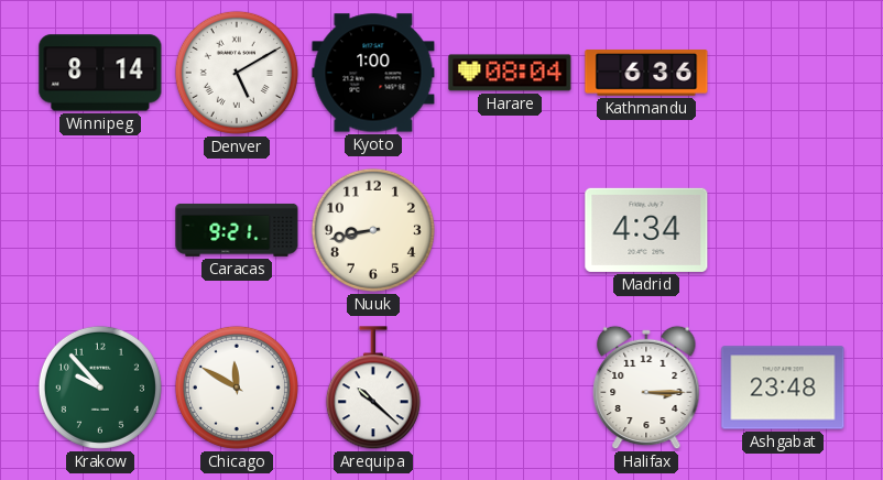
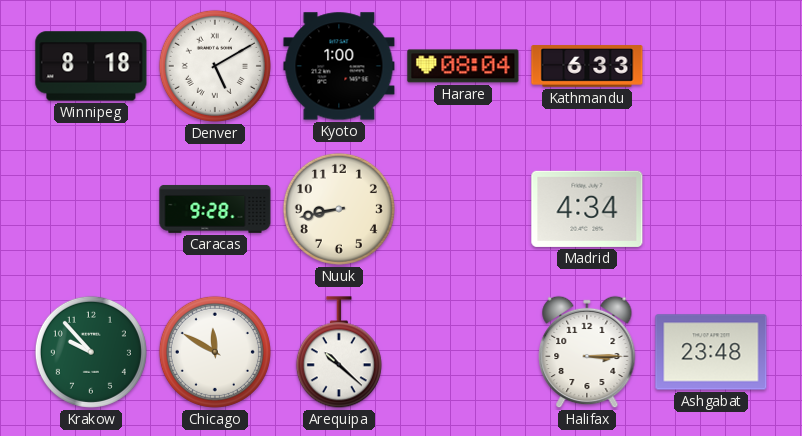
Winnipeg: 8:14 -> 8:18 (91, 66)
Kathmandu: 6:36 -> 6:33 (587, 66)
Caracas: 9:21 -> 9:28 (215, 209)
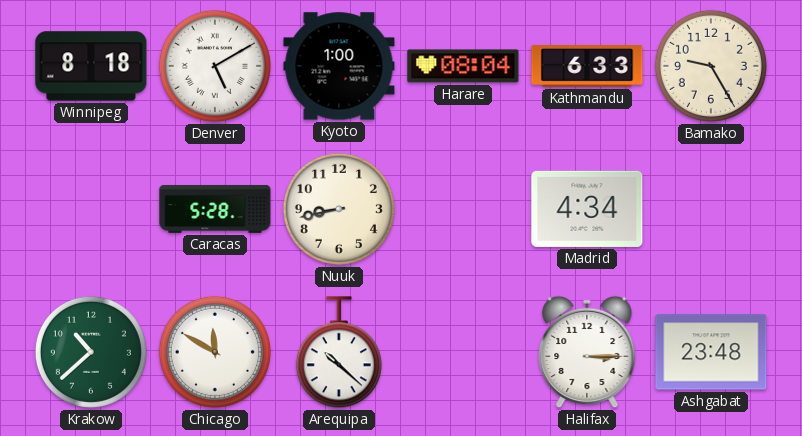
Bamako: none -> 9:25 (711, 66)
Caracas: 9:28 -> 5:28 (215, 209)
Krakow: 9:53 -> 10:38 (91, 352)
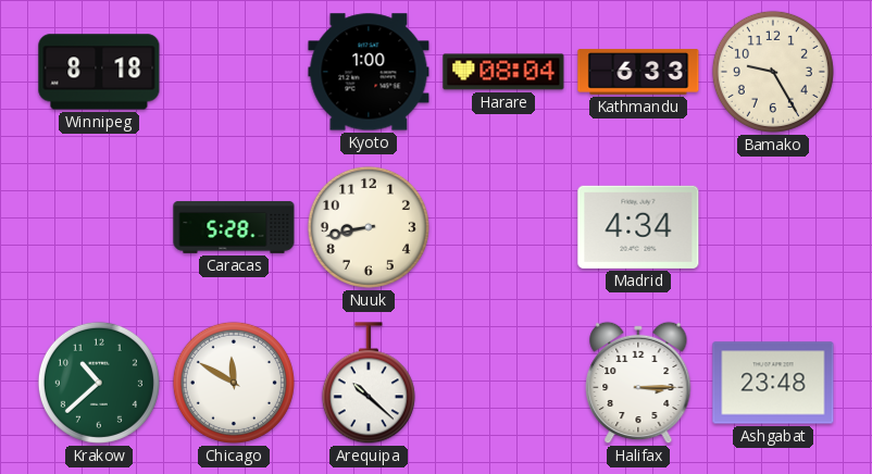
Denver: 5:10 -> none (215, 66)
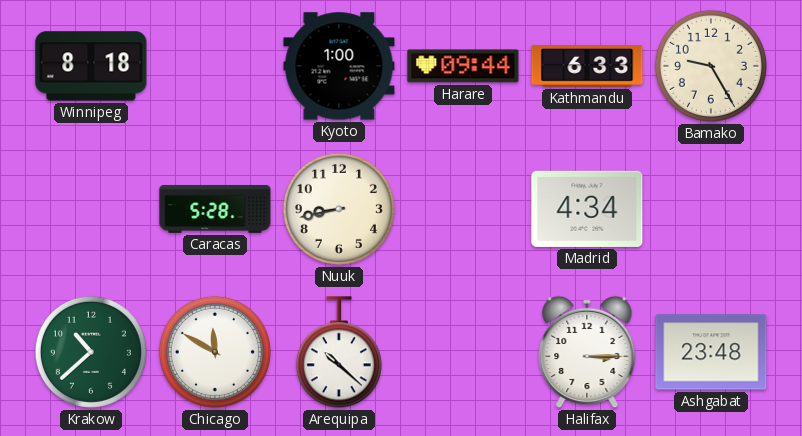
Harare: 08:04 -> 09:44 (463, 66)
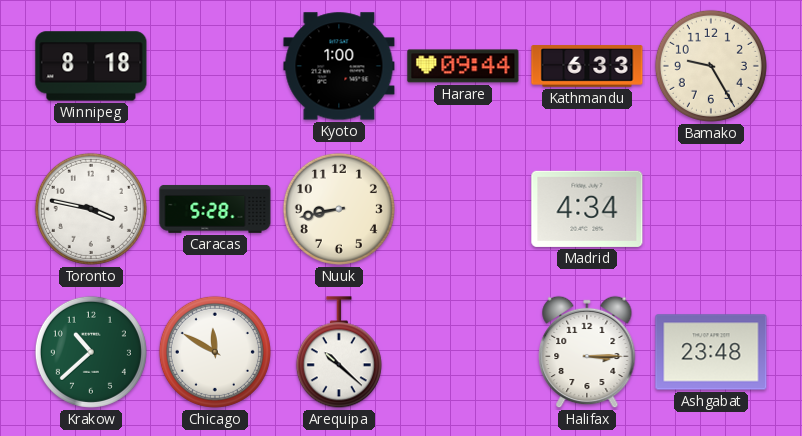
Toronto: none -> 3:47 (91, 209)
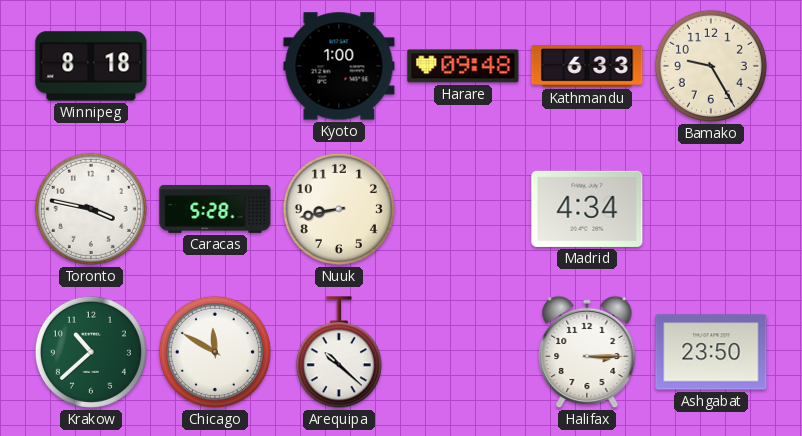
Harare: 09:44 -> 09:48 (463, 66)
Ashgabat: 23:48 -> 23:50 (711, 352)
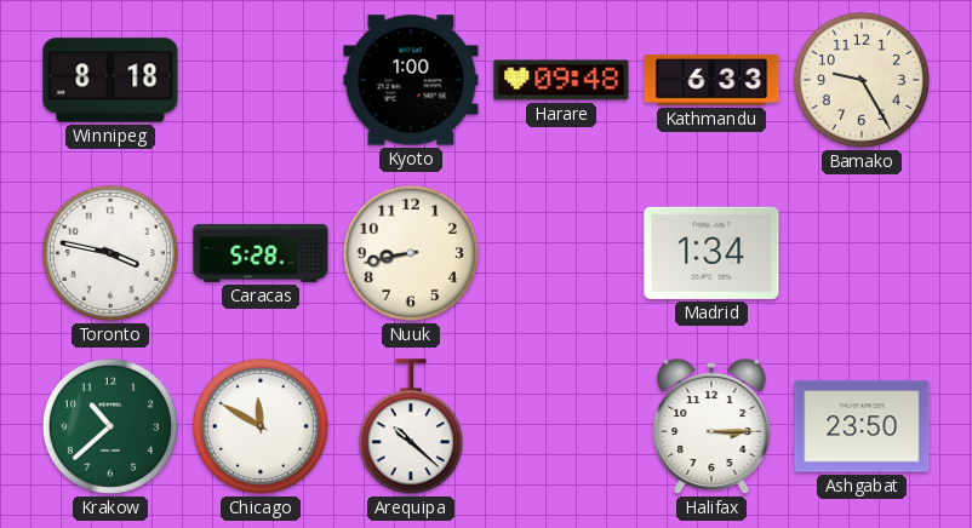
Madrid: 4:34 -> 1:34 (711, 253)
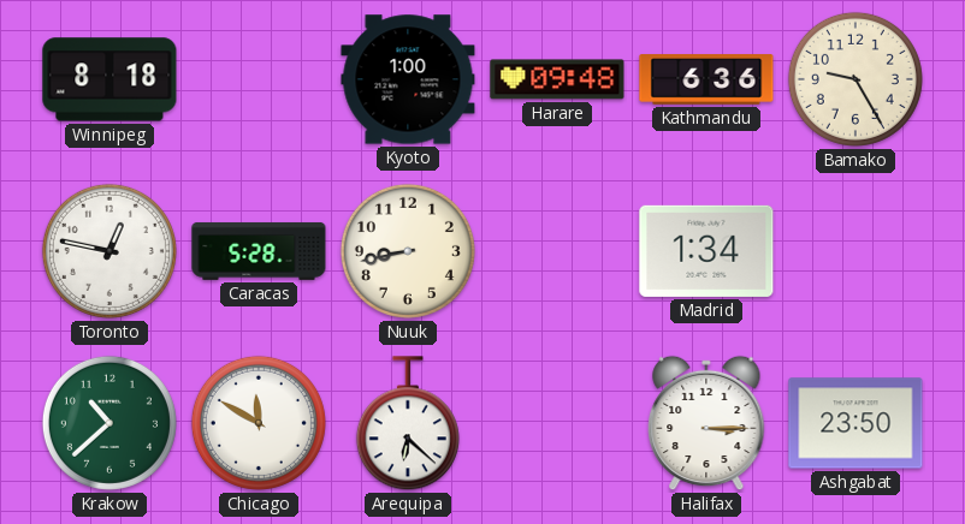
Kathmandu: 6:33 -> 6:36 (706, 79)
Toronto: 3:47 -> 12:47 (109, 251)
Arequipa: 10:22 -> 6:22 (408, 424)
